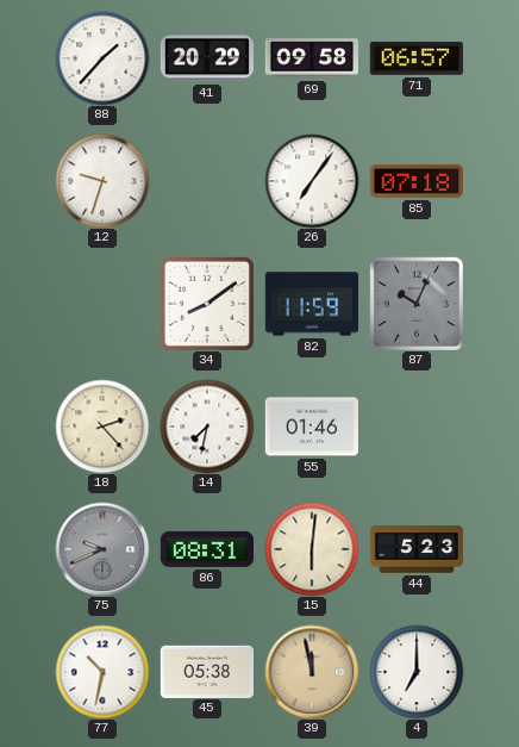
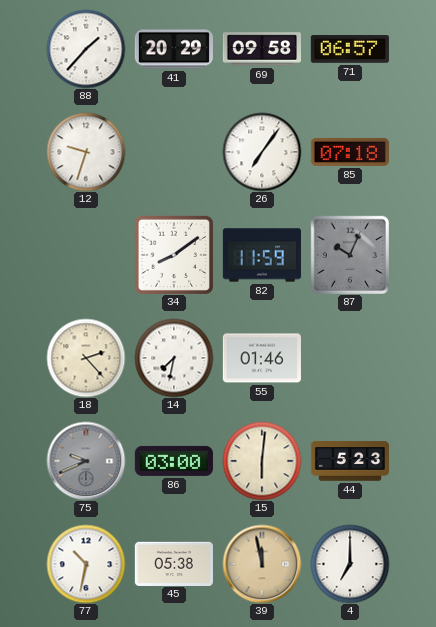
86: 08:31 -> 03:00 (174, 461)
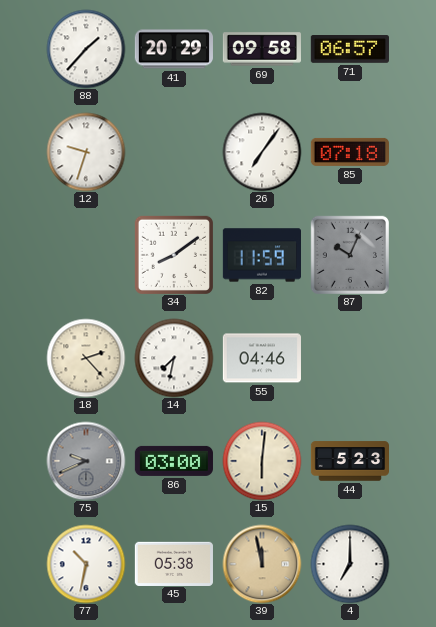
55: 01:46 -> 04:46 (262, 358)
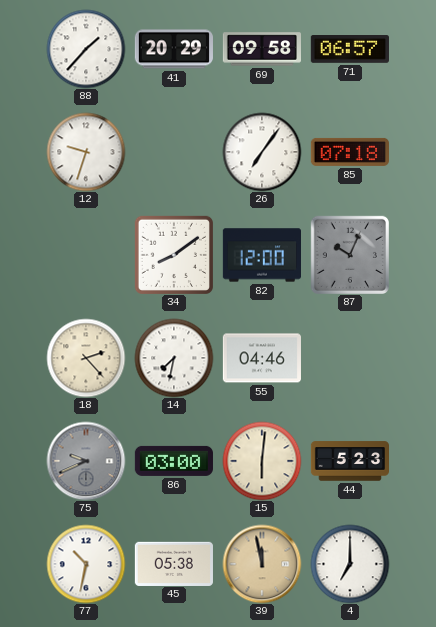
82: 11:59 -> 12:00 (261, 255)
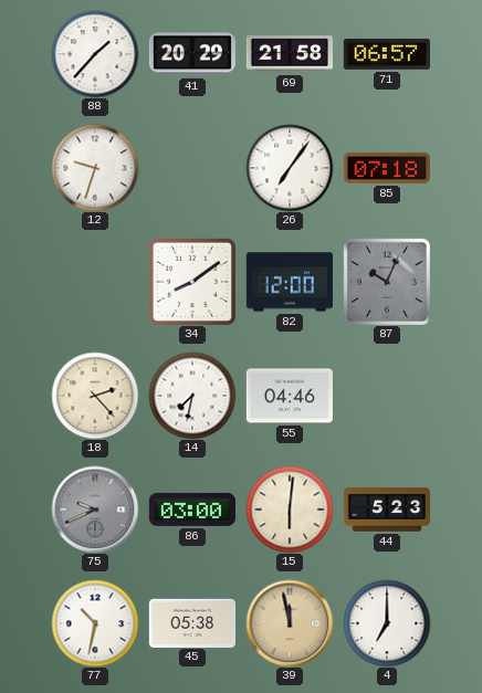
69: 09:58 -> 21:58 (290, 54)
